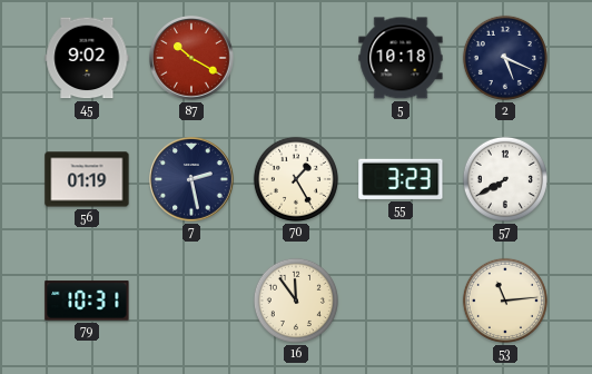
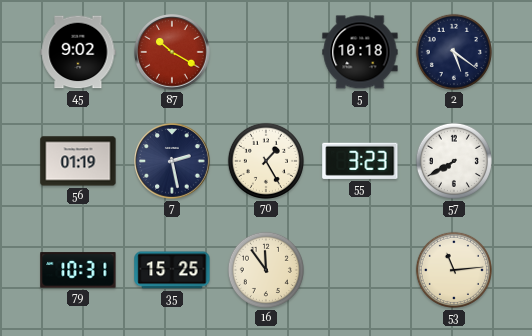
2: 5:19 -> 5:21 (454, 52)
35: none -> 15:25 (172, 270)
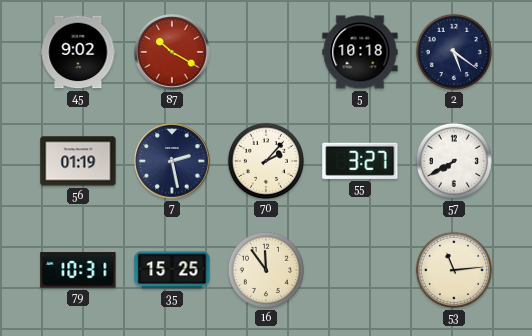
70: 1:25 -> 2:07 (266, 161)
55: 3:23 -> 3:27 (360, 161)
